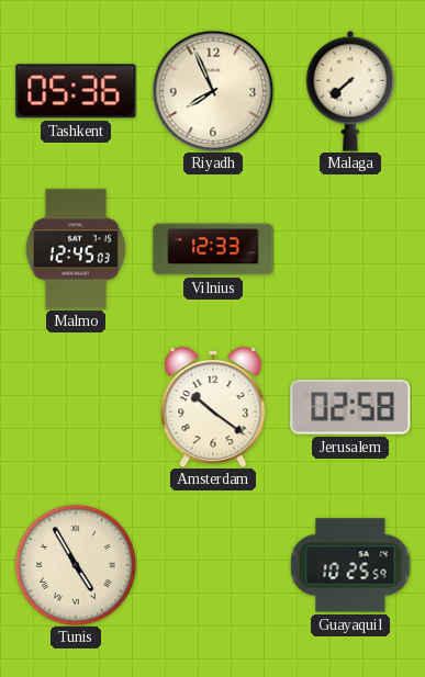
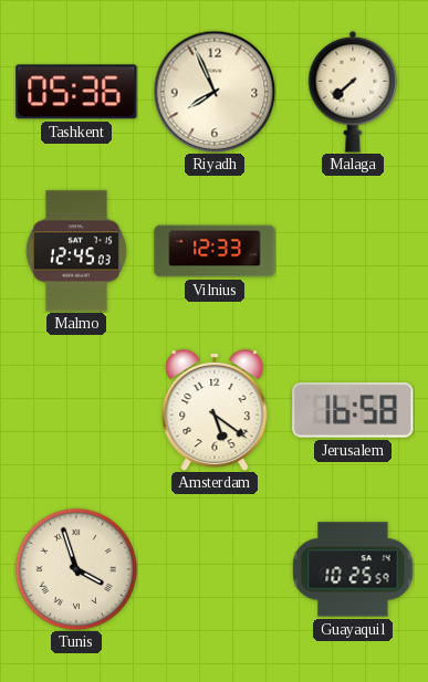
Amsterdam: 10:21 -> 5:21 (215, 410)
Jerusalem: 02:58 -> 16:58 (353, 410)
Tunis: 4:55 -> 3:57 (76, 569)
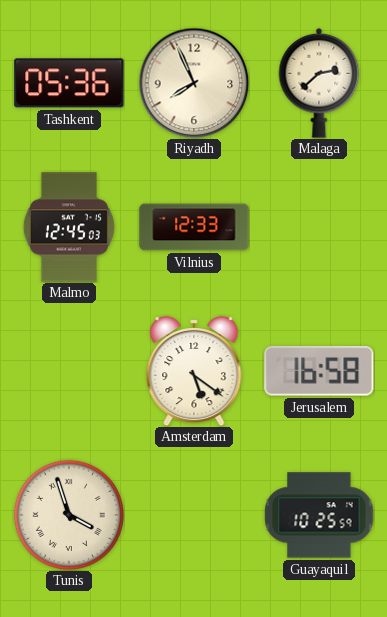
Malaga: 7:38 -> 2:38 (319, 83)
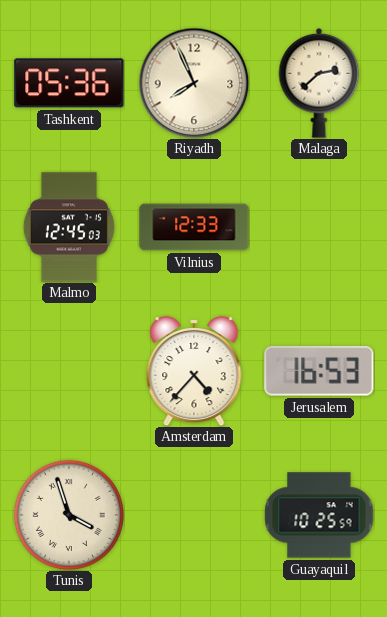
Amsterdam: 5:21 -> 4:37 (194, 371)
Jerusalem: 16:58 -> 16:53 (319, 371)
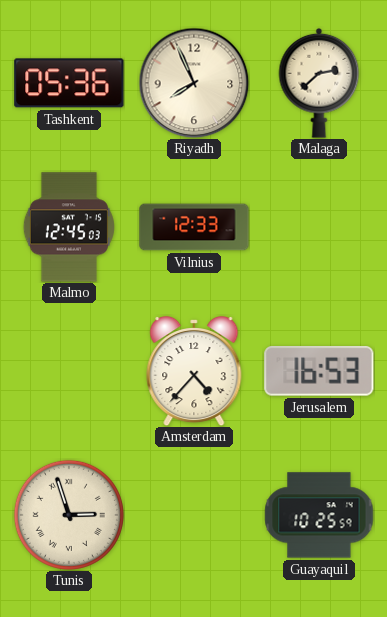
Tunis: 3:57 -> 2:57 (69, 515)
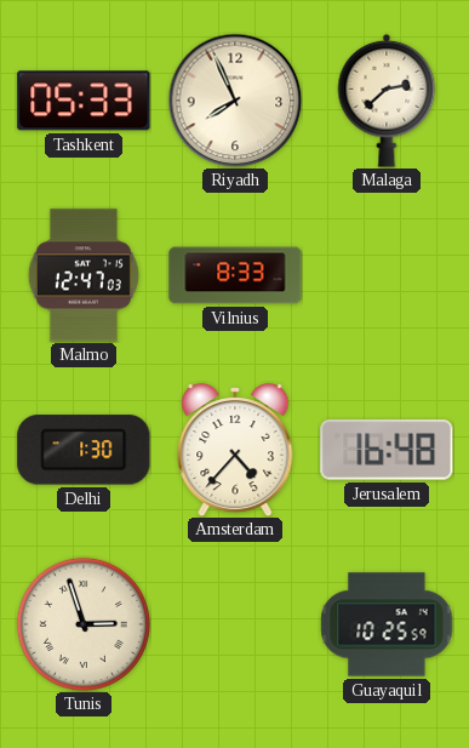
Tashkent: 05:36 -> 05:33 (84, 101)
Malmo: 12:45 -> 12:47 (84, 275)
Vilnius: 12:33 -> 8:33 (235, 275)
Delhi: none -> 1:30 (84, 450)
Jerusalem: 16:53 -> 16:48 (387, 450)
